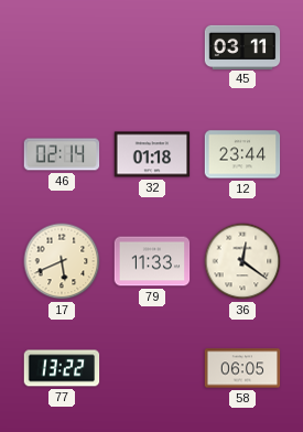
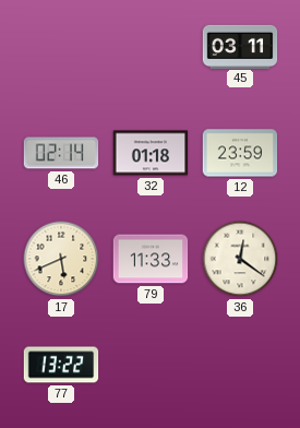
12: 23:44 -> 23:59 (240, 153)
58: 06:05 -> none (242, 368)
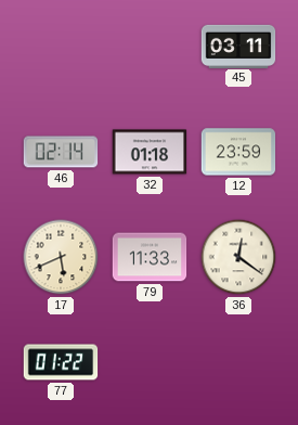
77: 13:22 -> 01:22 (61, 362)
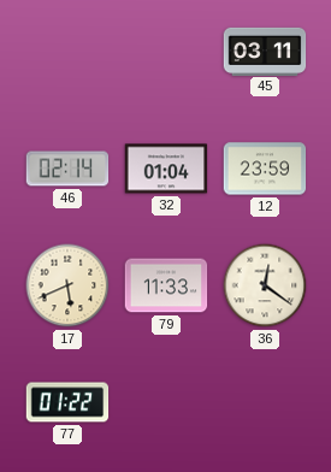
32: 01:18 -> 01:04 (166, 169)
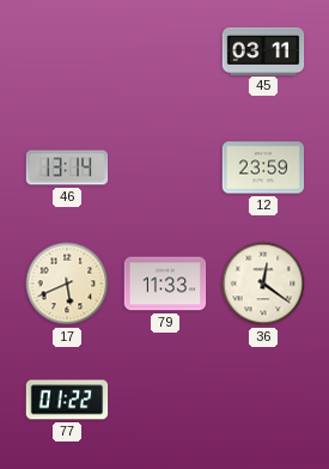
46: 02:14 -> 13:14 (67, 167)
32: 01:04 -> none (166, 169)
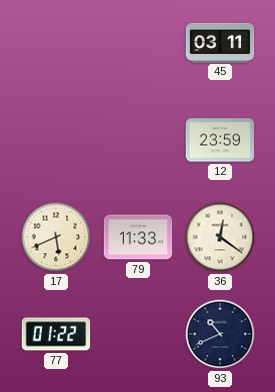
46: 13:14 -> none (67, 167)
93: none -> 10:41 (220, 334)
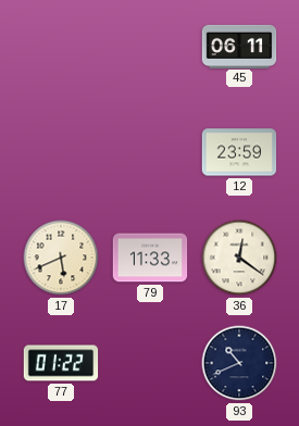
45: 03:11 -> 06:11 (239, 46)
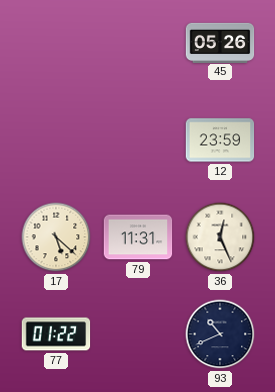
45: 06:11 -> 05:26 (220, 42)
17: 5:41 -> 5:22 (56, 237)
79: 11:33 -> 11:31 (138, 237)
36: 12:21 -> 12:26 (220, 237)
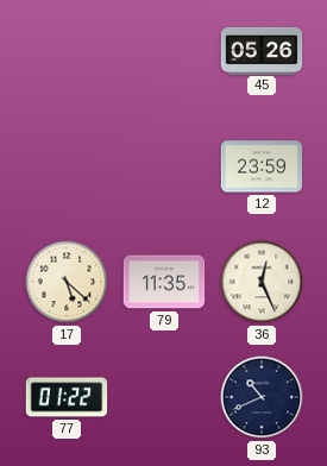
79: 11:31 -> 11:35 (164, 282)
